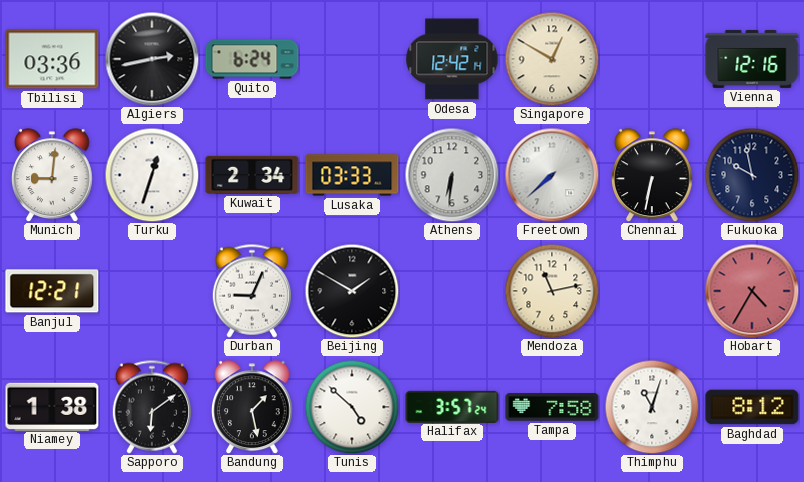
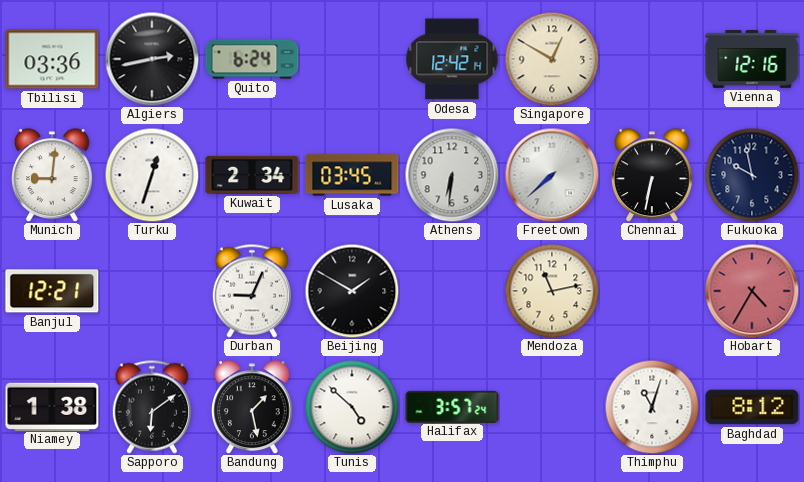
Lusaka: 03:33 -> 03:45 (352, 175)
Tampa: 7:58 -> none (552, 407)
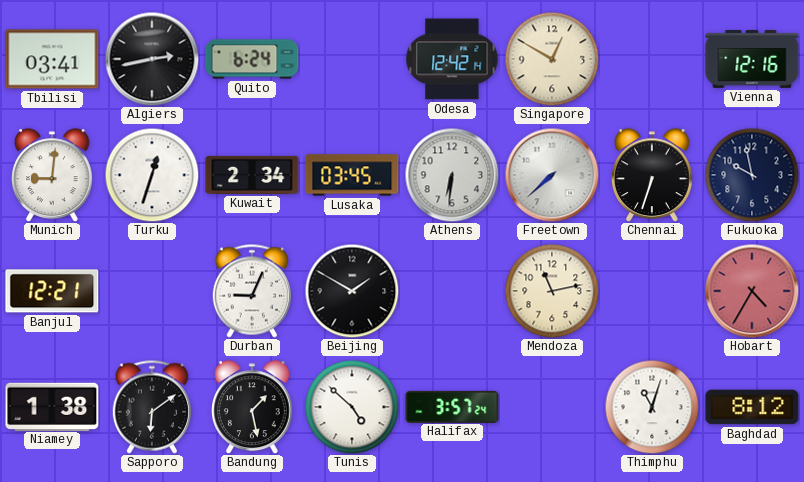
Tbilisi: 03:36 -> 03:41 (52, 59)
Chennai: 6:32 -> 6:33 (653, 175)
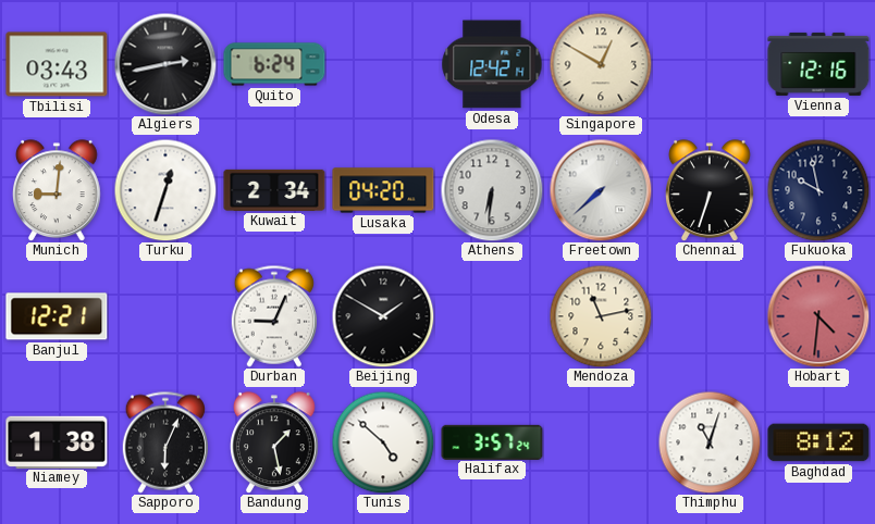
Tbilisi: 03:41 -> 03:43 (57, 64)
Lusaka: 03:45 -> 04:20 (383, 190)
Hobart: 4:35 -> 4:31 (818, 316)
Sapporo: 6:09 -> 6:04 (164, 442)
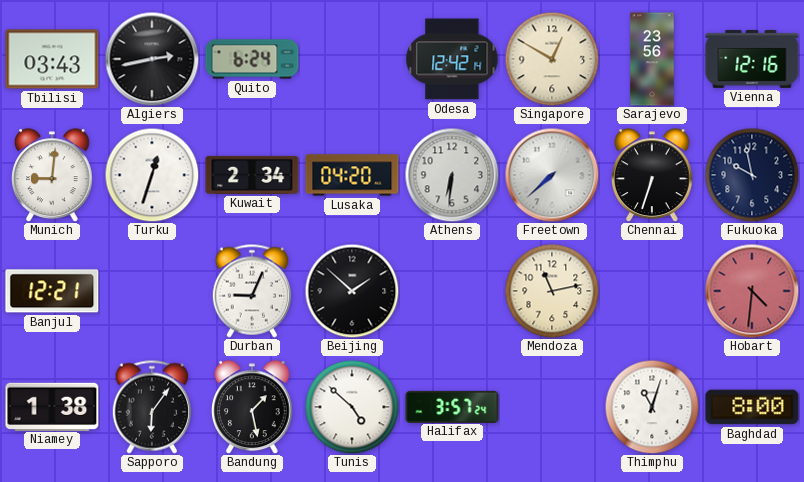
Sarajevo: none -> 23:56 (652, 59)
Beijing: 1:50 -> 1:52 (352, 291)
Sapporo: 6:04 -> 6:06 (151, 407)
Baghdad: 8:12 -> 8:00 (752, 407)
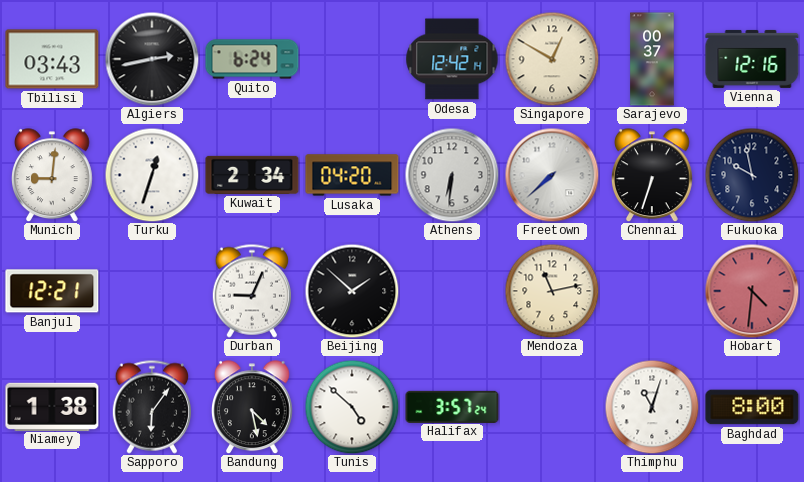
Sarajevo: 23:56 -> 00:37 (652, 59)
Bandung: 1:28 -> 4:28 (253, 407)
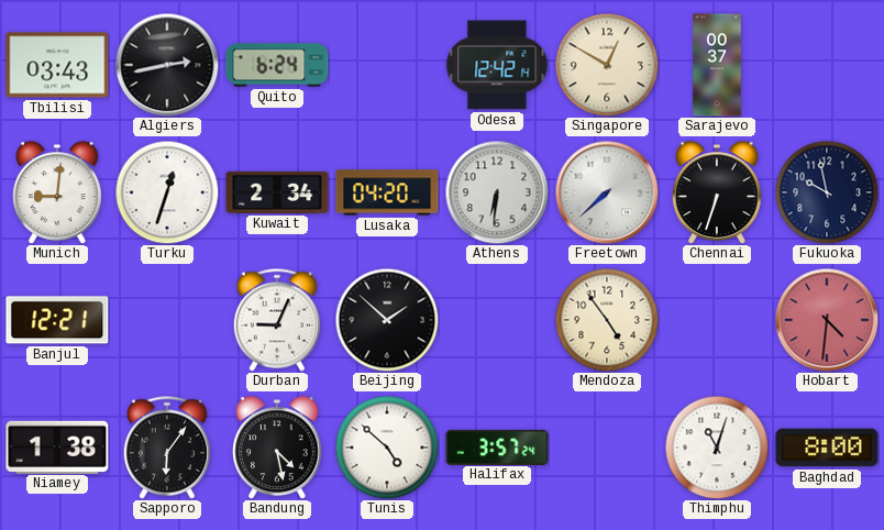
Vienna: 12:16 -> none (752, 59)
Mendoza: 11:13 -> 4:54 (607, 320)
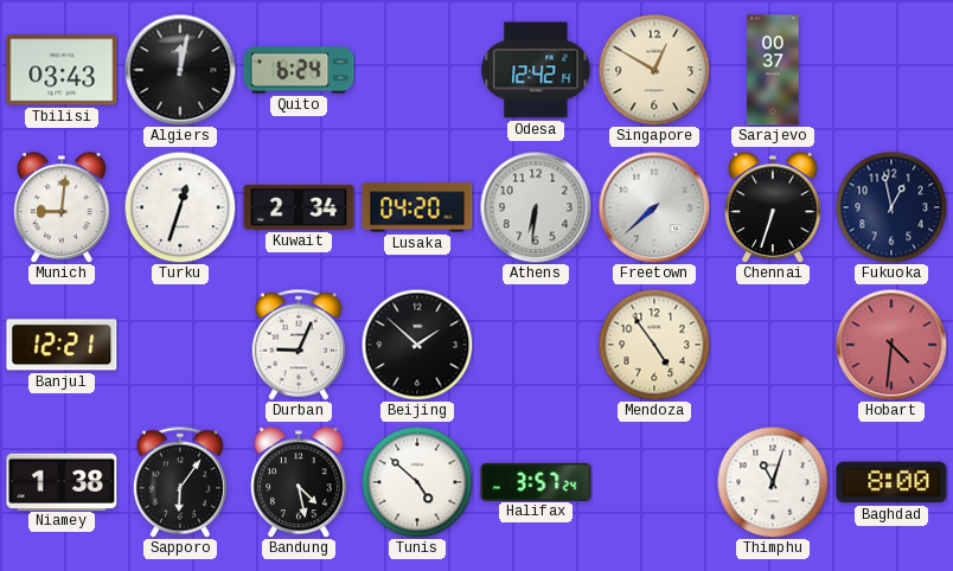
Algiers: 2:43 -> 12:02 (180, 70)
Fukuoka: 9:58 -> 12:58 (891, 207)
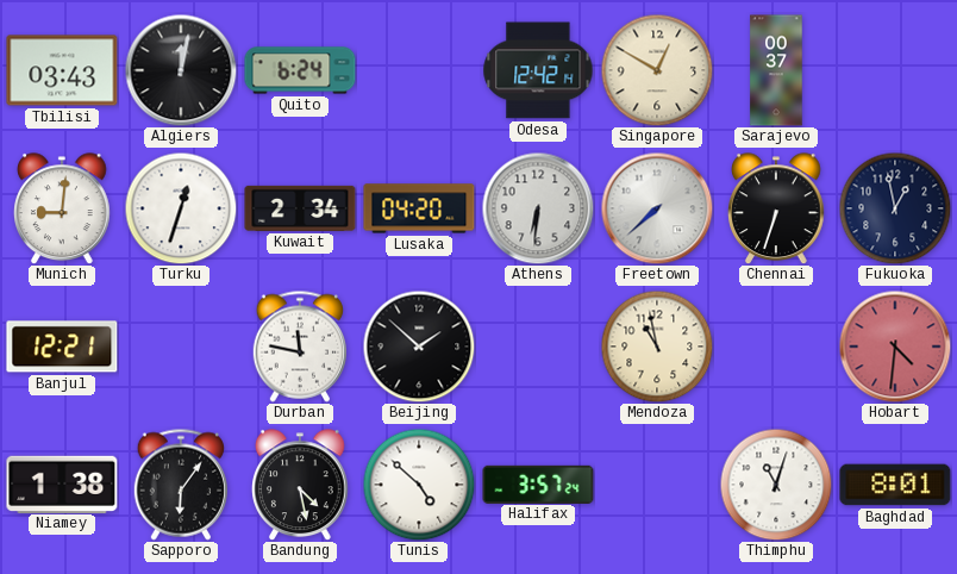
Durban: 9:04 -> 11:47 (299, 347)
Mendoza: 4:54 -> 10:58 (657, 347)
Baghdad: 8:00 -> 8:01 (895, 485)
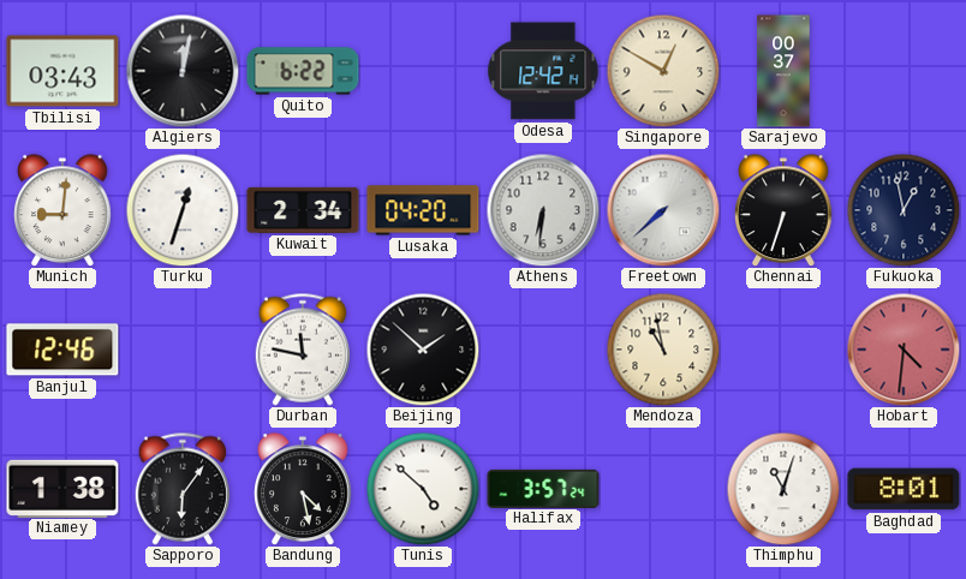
Quito: 6:24 -> 6:22 (303, 71)
Banjul: 12:21 -> 12:46 (62, 350)
